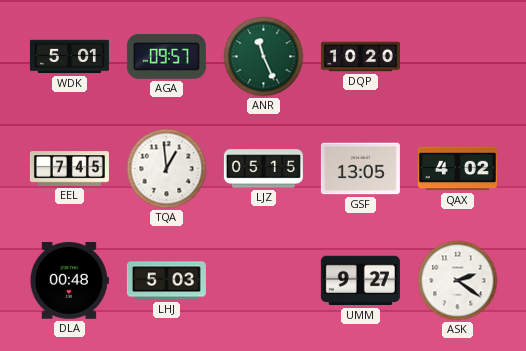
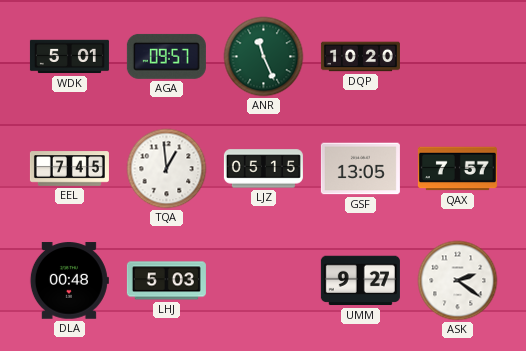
QAX: 4:02 -> 7:57 (457, 169)
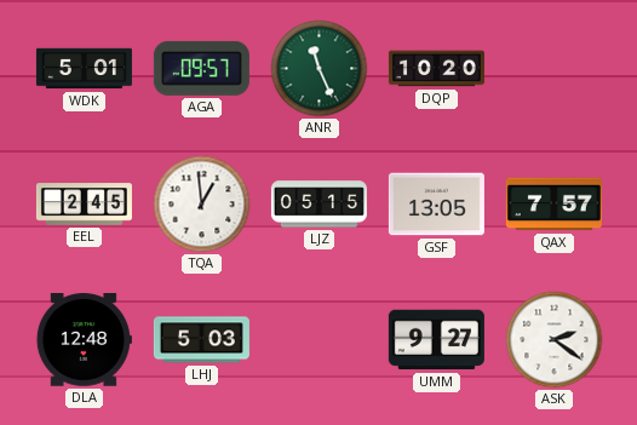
EEL: 7:45 -> 2:45 (84, 205)
DLA: 00:48 -> 12:48 (84, 340)
